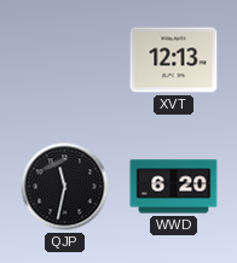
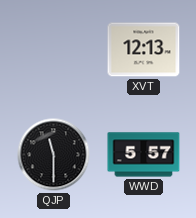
QJP: 11:32 -> 11:30 (54, 155)
WWD: 6:20 -> 5:57 (144, 155)
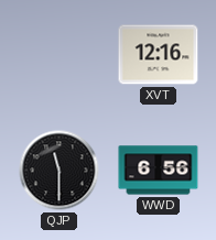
XVT: 12:13 -> 12:16 (159, 55)
WWD: 5:57 -> 6:56 (159, 171)
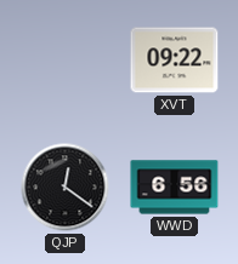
XVT: 12:16 -> 09:22 (175, 61)
QJP: 11:30 -> 12:21 (66, 188)
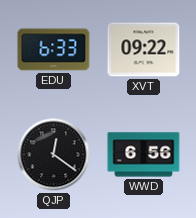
EDU: none -> 6:33 (54, 50)
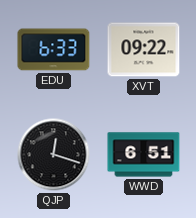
QJP: 12:21 -> 12:18 (54, 155)
WWD: 6:56 -> 6:51 (144, 155)
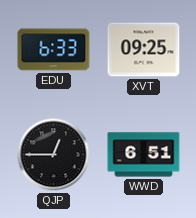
XVT: 09:22 -> 09:25 (144, 50)
QJP: 12:18 -> 12:45 (54, 155)
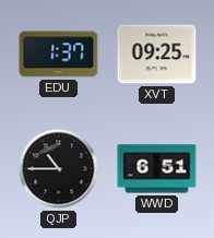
EDU: 6:33 -> 1:37 (59, 55)
QJP: 12:45 -> 10:45 (59, 169)
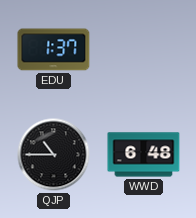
XVT: 09:25 -> none (157, 55)
WWD: 6:51 -> 6:48 (144, 155)
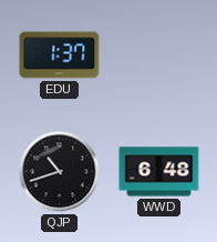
QJP: 10:45 -> 10:42 (60, 172)
